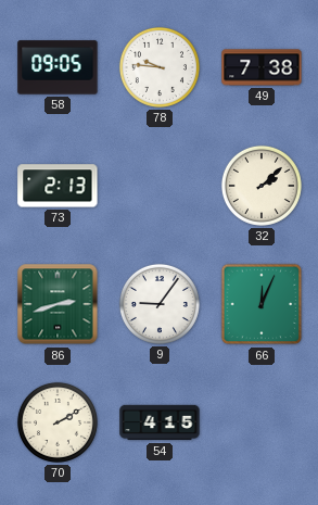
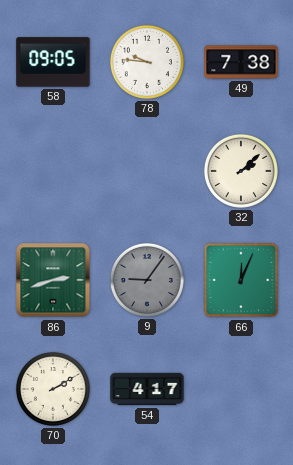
73: 2:13 -> none (58, 186)
9 dial: white -> grey (147, 280)
54: 4:15 -> 4:17 (147, 389)
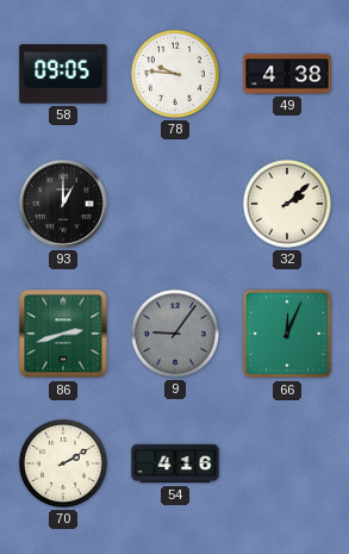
49: 7:38 -> 4:38 (287, 74)
93: none -> 1:00 (63, 204)
54: 4:17 -> 4:16 (175, 463)
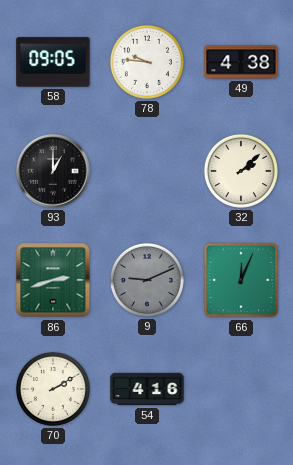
9: 9:06 -> 9:11 (147, 280)
